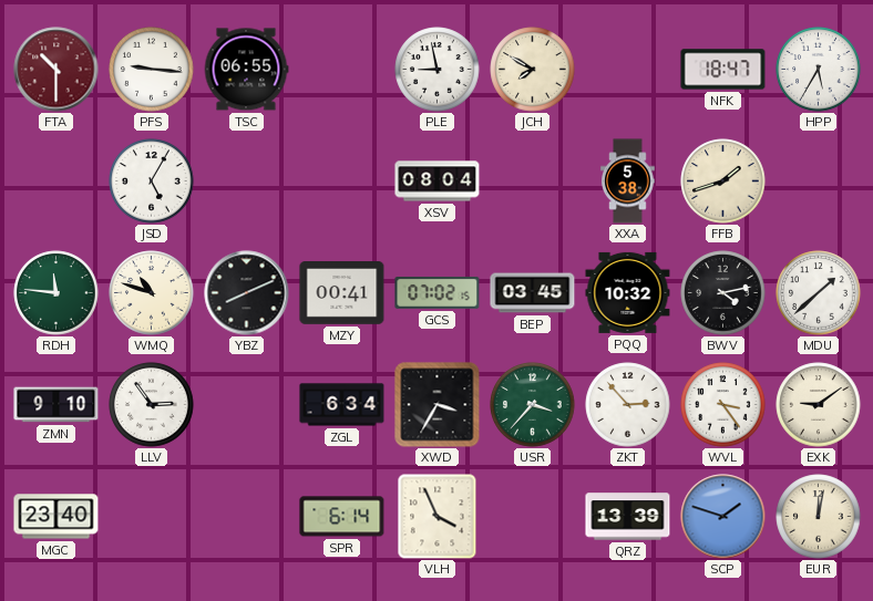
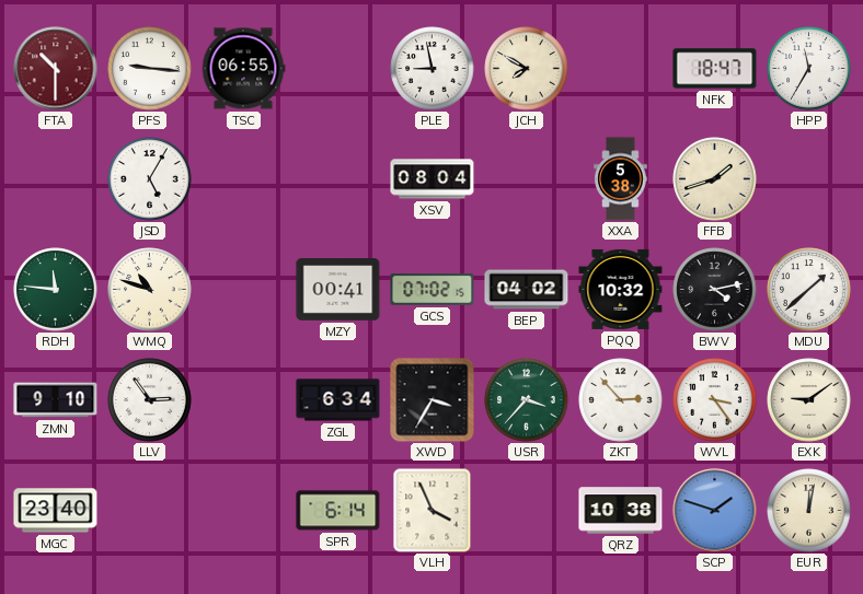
HPP: 5:35 -> 11:35 (809, 69)
YBZ: 8:11 -> none (247, 293)
BEP: 03:45 -> 04:02 (527, 290)
QRZ: 13:39 -> 10:38 (621, 511)
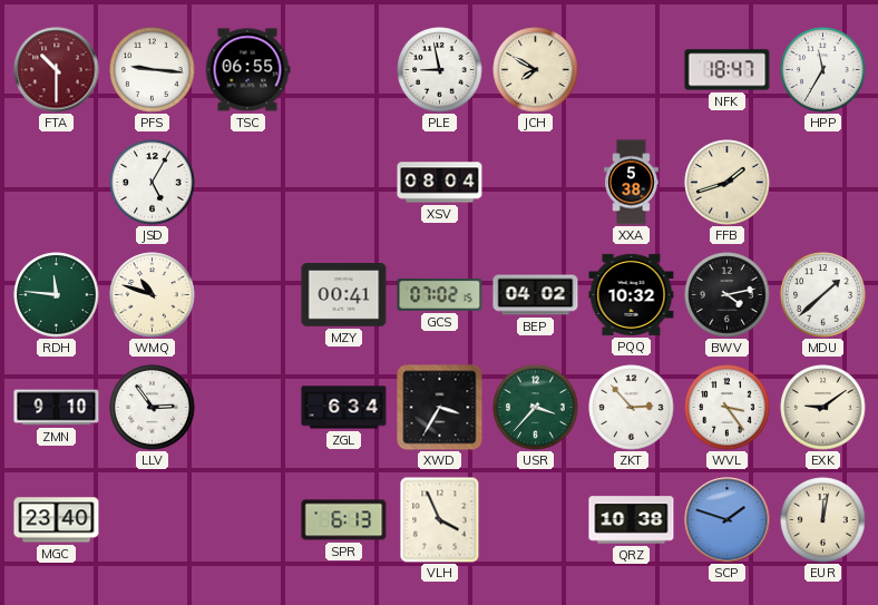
SPR: 6:14 -> 6:13 (344, 520)
